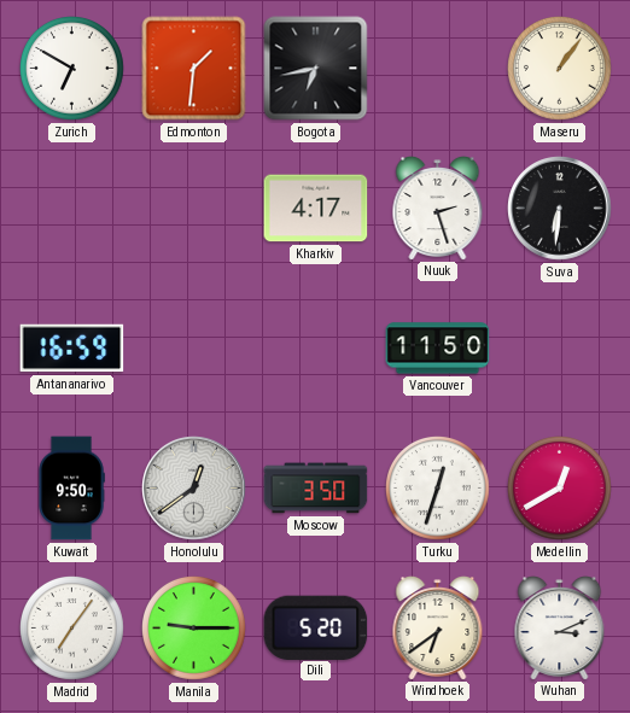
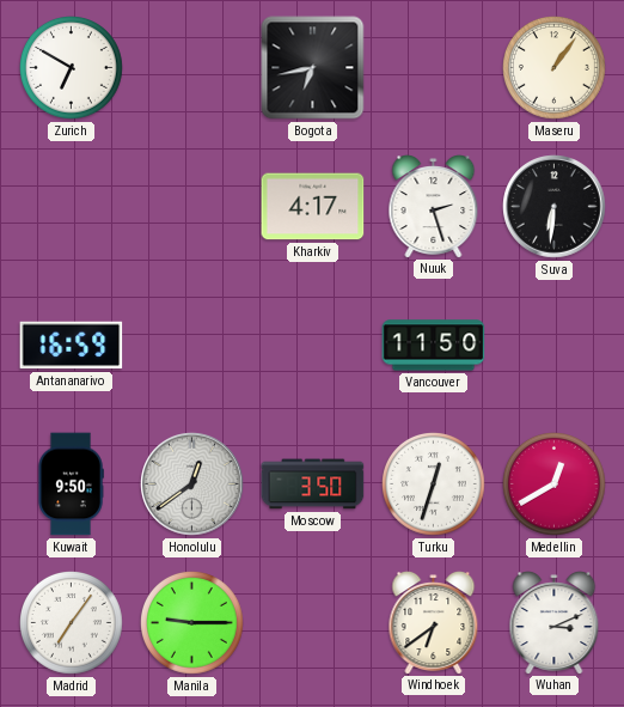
Edmonton: 1:31 -> none (194, 69)
Dili: 5:20 -> none (316, 627)
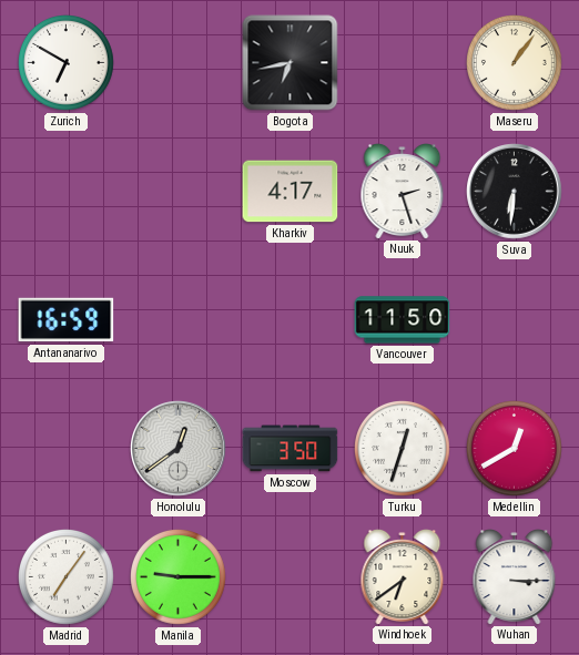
Kuwait: 9:50 -> none (71, 484)
Wuhan: 3:11 -> 3:15 (515, 577)
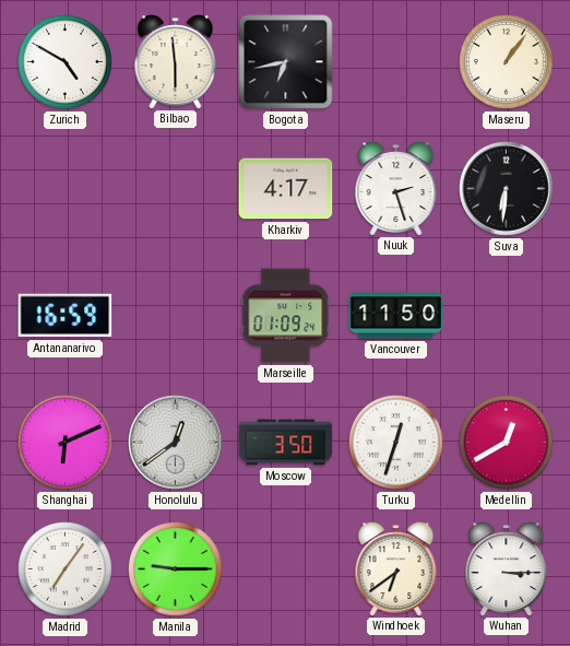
Zurich: 6:50 -> 4:50 (66, 62)
Bilbao: none -> 5:59 (176, 62)
Marseille: none -> 01:09 (286, 316)
Shanghai: none -> 6:11 (66, 443)
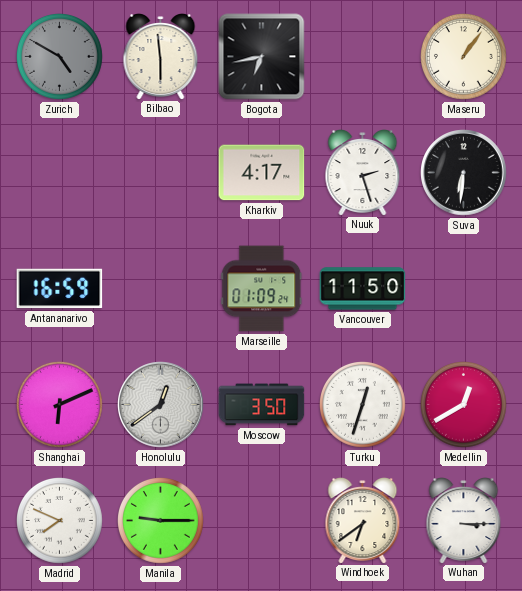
Zurich dial: white -> grey (60, 57)
Madrid: 7:06 -> 7:49 (60, 521)
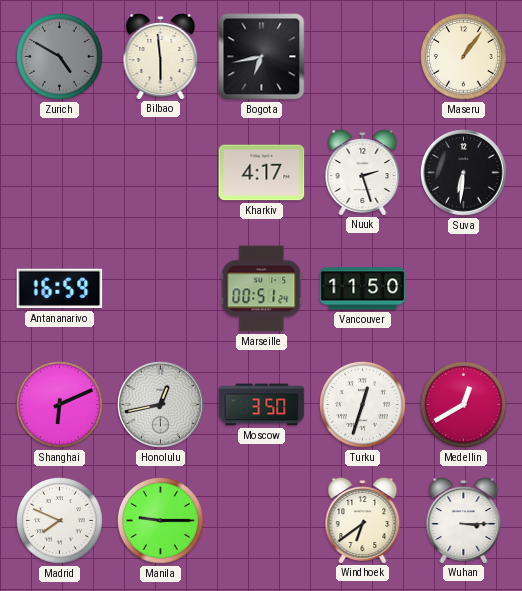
Marseille: 01:09 -> 00:51 (262, 289)
Honolulu: 12:39 -> 12:43 (161, 405)
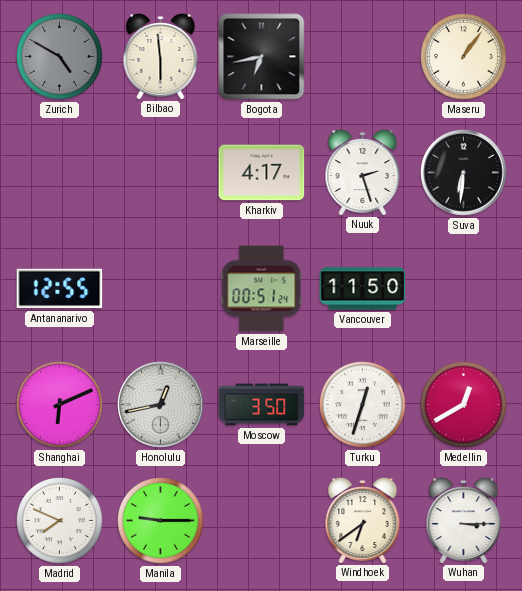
Antananarivo: 16:59 -> 12:55 (60, 289)
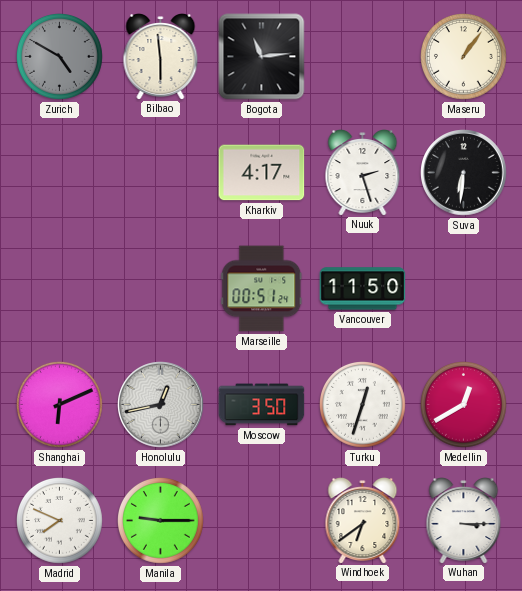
Bogota: 6:43 -> 11:14 (262, 57)
Antananarivo: 12:55 -> none (60, 289)
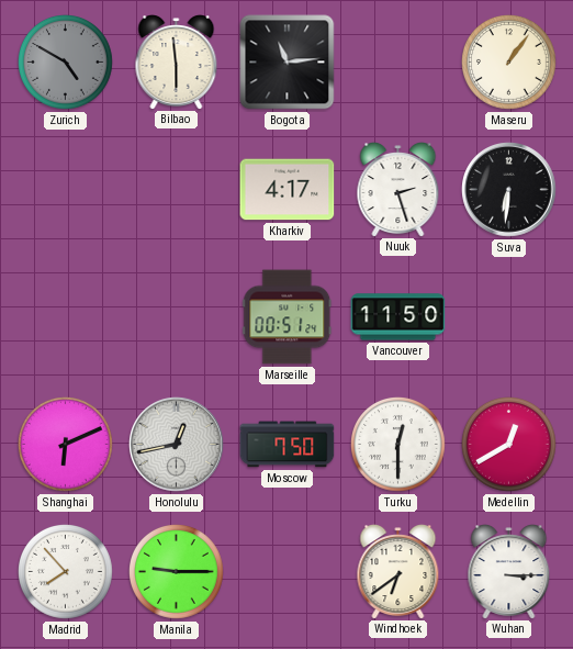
Moscow: 3:50 -> 7:50 (288, 445)
Turku: 12:33 -> 12:30 (398, 445)
Madrid: 7:49 -> 7:53 (66, 572)
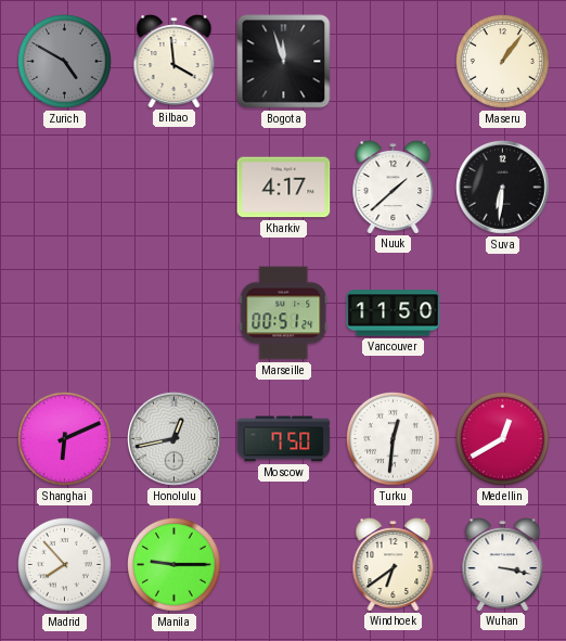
Bilbao: 5:59 -> 3:59 (175, 62)
Bogota: 11:14 -> 11:57 (284, 62)
Nuuk: 2:27 -> 1:38 (394, 188)
Turku: 12:30 -> 12:31 (394, 439)
Wuhan: 3:15 -> 3:17 (503, 565)
